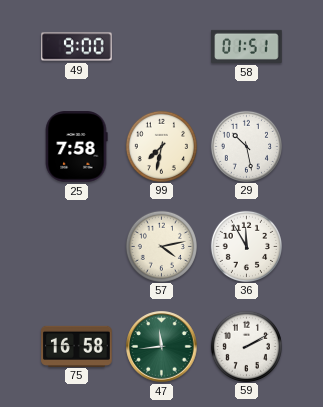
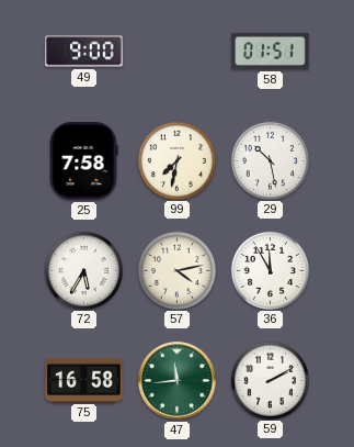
72: none -> 5:35 (83, 270)
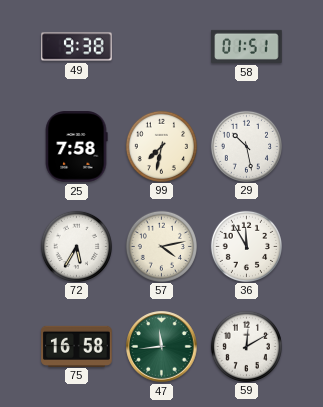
49: 9:00 -> 9:38 (77, 47)
59: 2:10 -> 12:10 (246, 346)
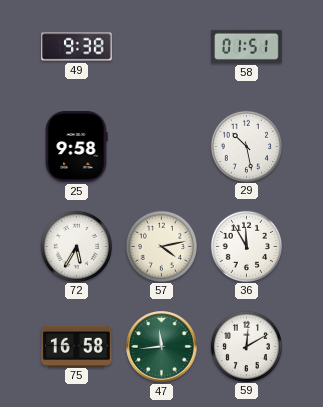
25: 7:58 -> 9:58 (76, 147)
99: 7:32 -> none (161, 146)
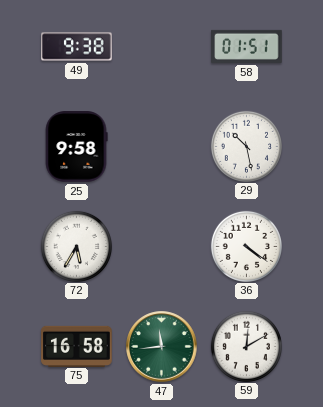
57: 4:13 -> none (161, 246)
36: 11:55 -> 4:21 (246, 246)
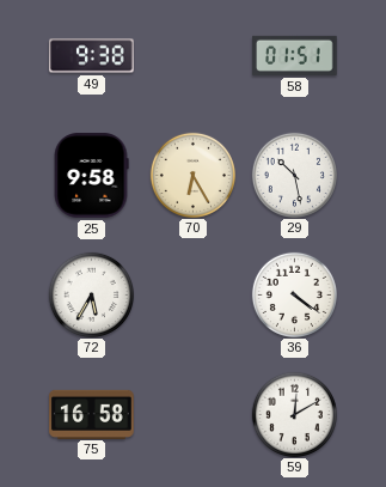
70: none -> 6:25 (192, 175)
47: 11:44 -> none (162, 347)
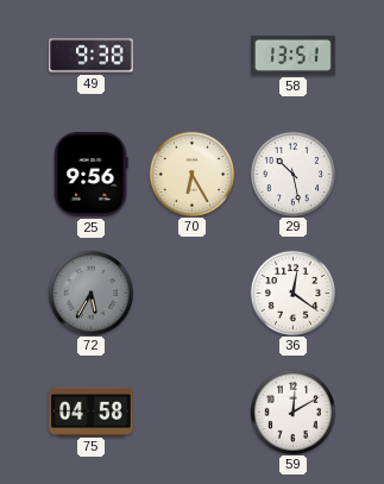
58: 01:51 -> 13:51 (294, 55)
25: 9:58 -> 9:56 (90, 175)
72 dial: white -> grey (90, 293)
36: 4:21 -> 12:21 (292, 293)
75: 16:58 -> 04:58 (92, 411)
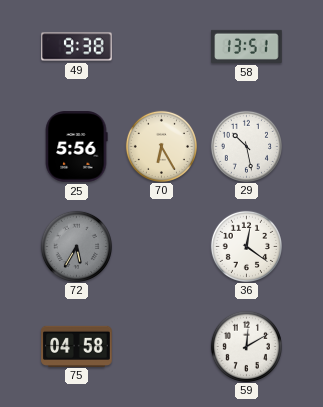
25: 9:56 -> 5:56 (76, 147)
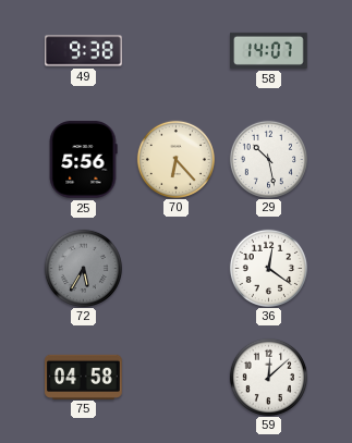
58: 13:51 -> 14:07 (269, 50)
70: 6:25 -> 6:23 (175, 159)
59: 12:10 -> 12:08 (268, 377)
